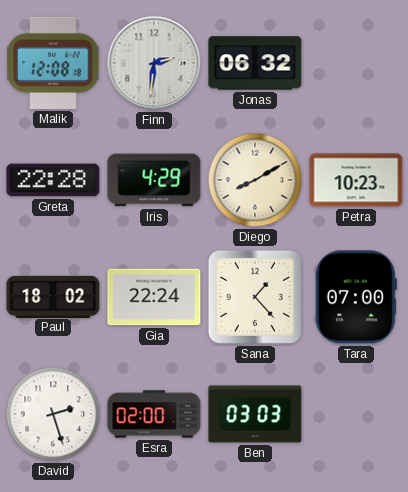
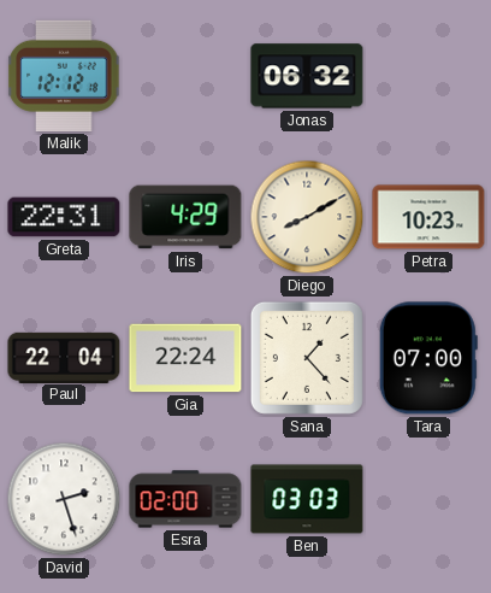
Malik: 12:08 -> 12:12 (64, 76)
Finn: 2:31 -> none (154, 63)
Greta: 22:28 -> 22:31 (64, 217)
Paul: 18:02 -> 22:04 (64, 357)
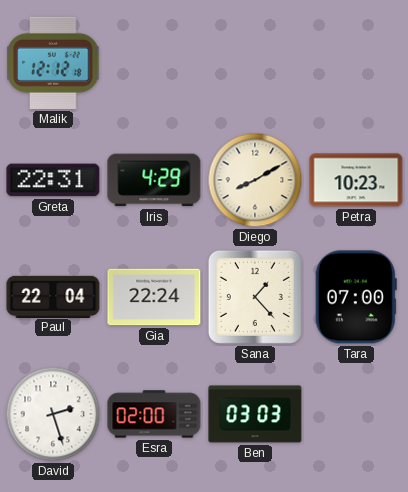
Jonas: 06:32 -> none (307, 76)
